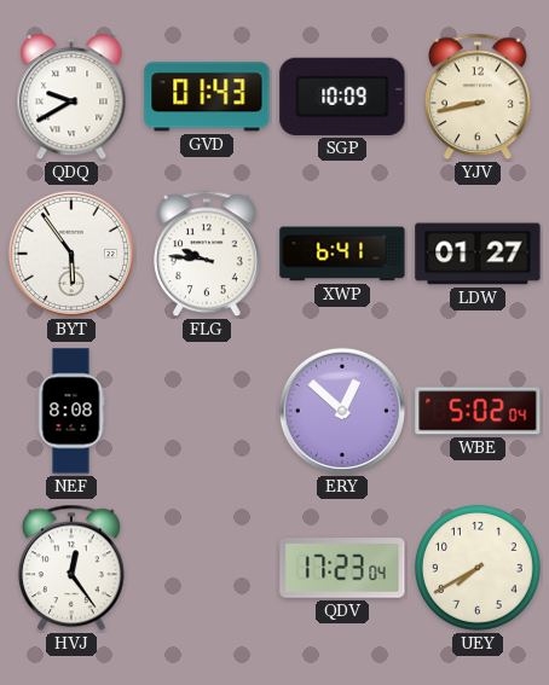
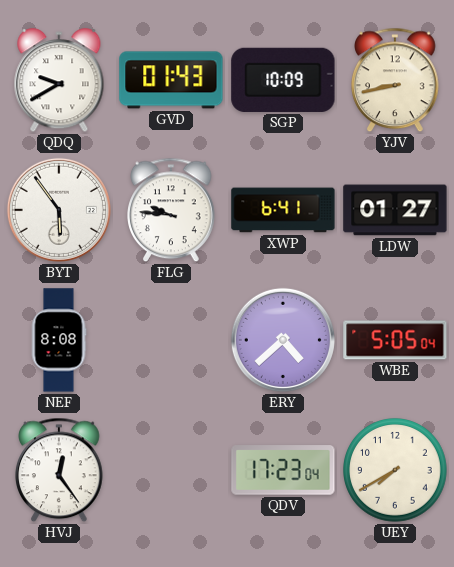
ERY: 12:52 -> 4:38 (283, 340)
WBE: 5:02 -> 5:05 (395, 340)
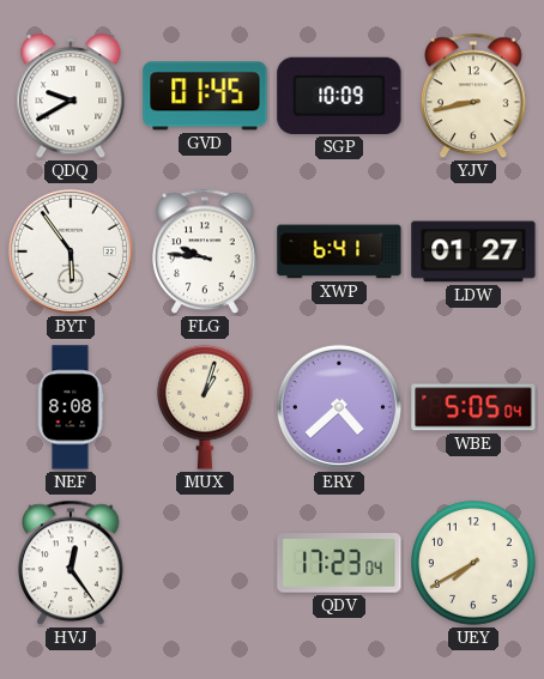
GVD: 01:43 -> 01:45 (205, 96)
MUX: none -> 1:03 (205, 407)
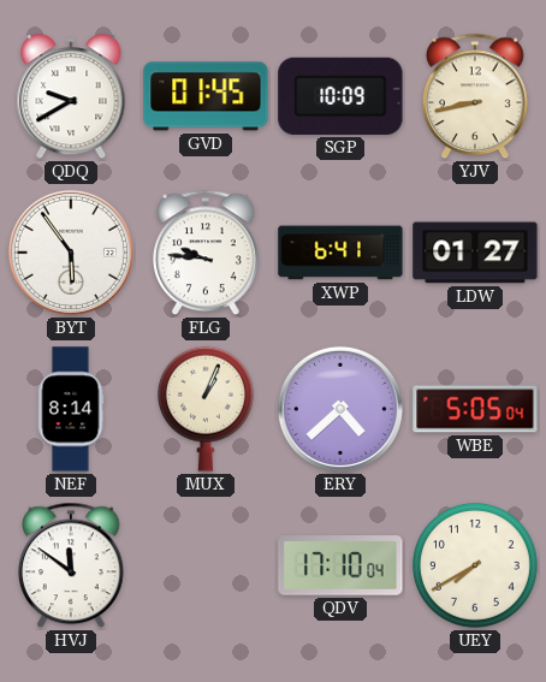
NEF: 8:08 -> 8:14 (71, 409)
MUX: 1:03 -> 1:04 (206, 409)
HVJ: 12:24 -> 11:51 (72, 565)
QDV: 17:23 -> 17:10 (340, 565)
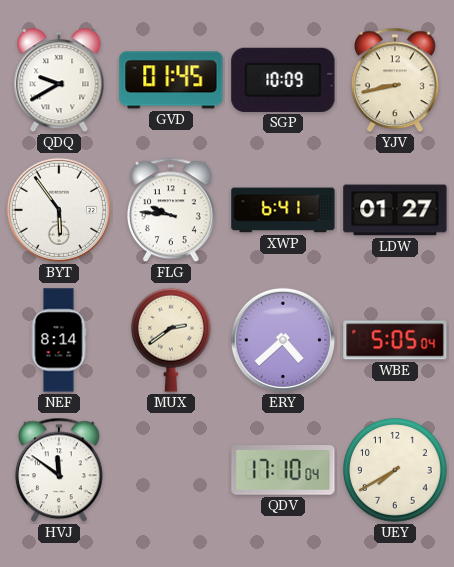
MUX: 1:04 -> 2:39 (171, 340)
